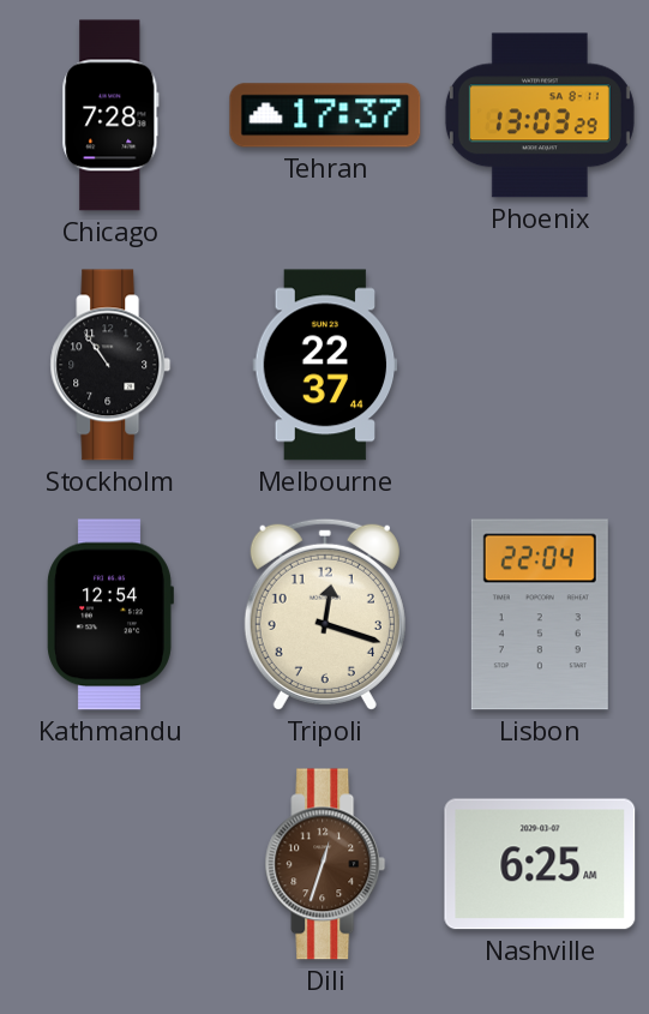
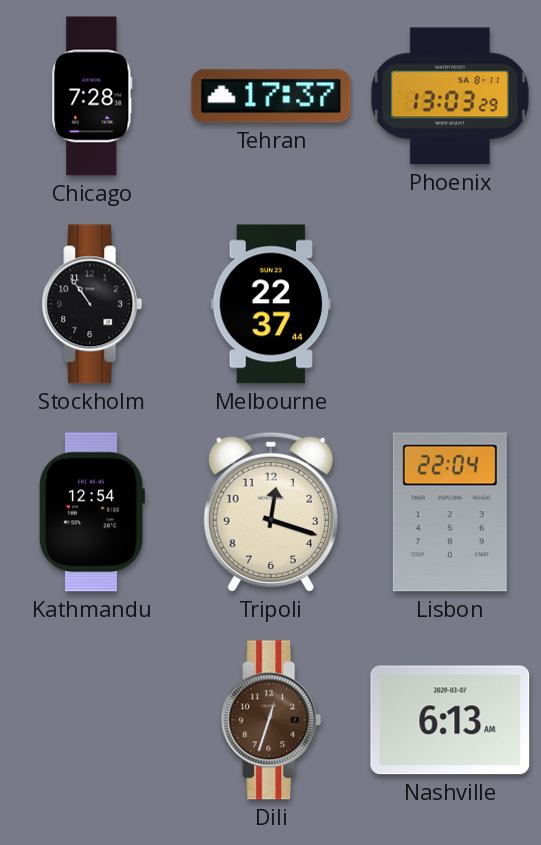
Nashville: 6:25 -> 6:13 (450, 720)
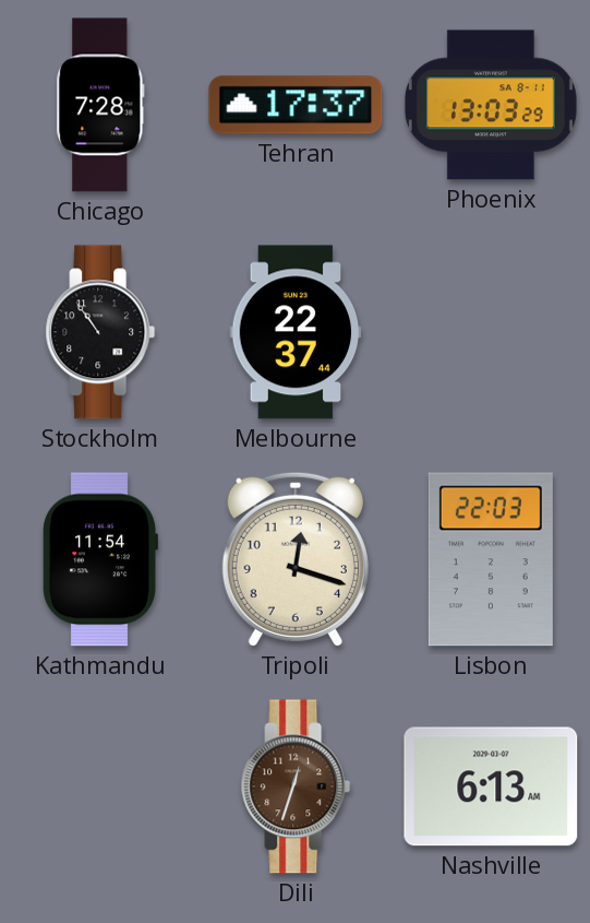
Kathmandu: 12:54 -> 11:54 (100, 559)
Lisbon: 22:04 -> 22:03 (491, 559)
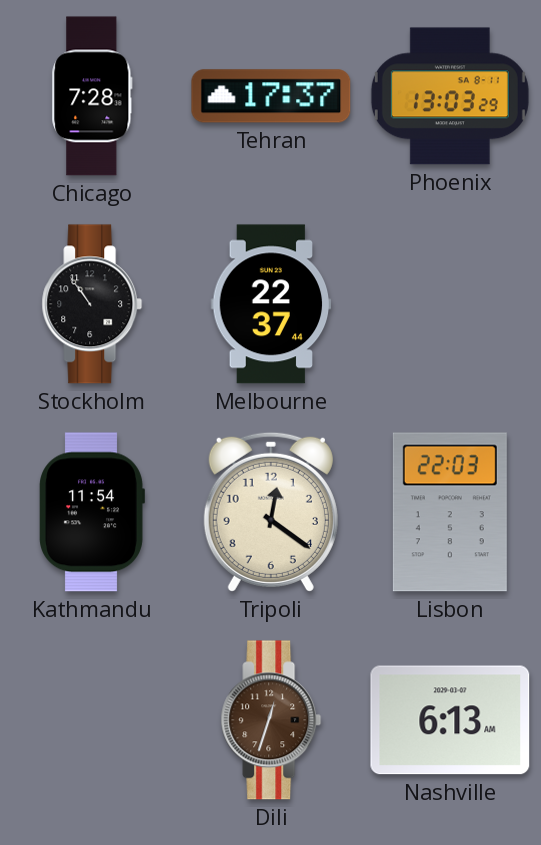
Tripoli: 12:18 -> 12:21 (271, 512)
